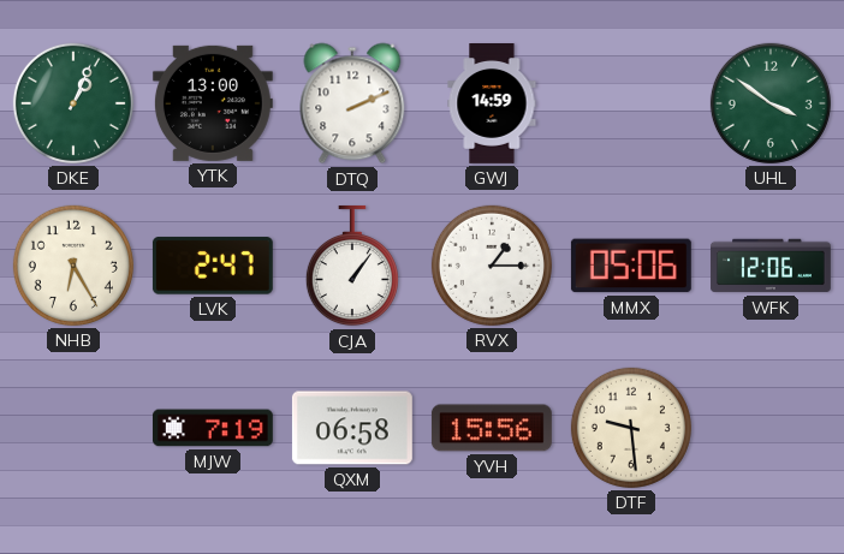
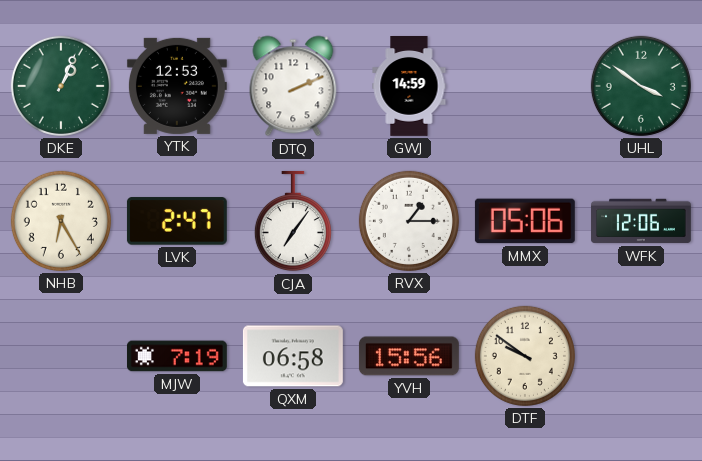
YTK: 13:00 -> 12:53 (177, 86)
CJA: 1:06 -> 7:06 (293, 221)
DTF: 9:29 -> 9:51 (525, 356)
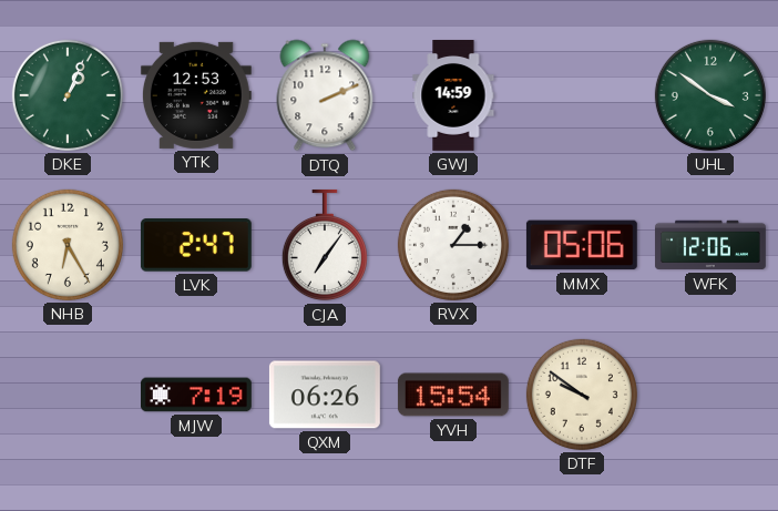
QXM: 06:58 -> 06:26 (325, 395)
YVH: 15:56 -> 15:54 (453, 395)
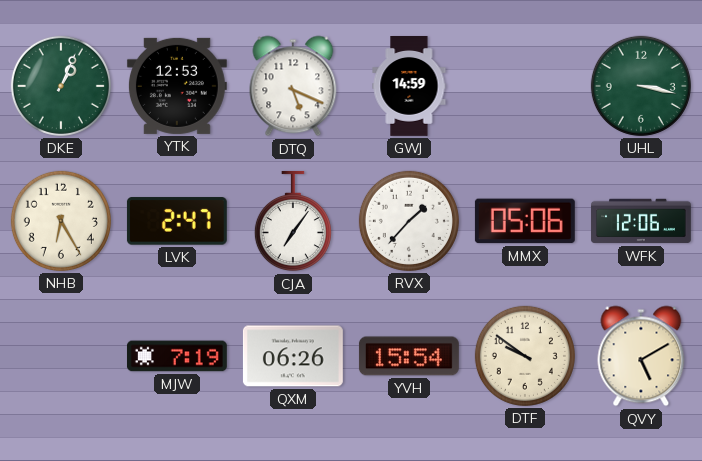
DTQ: 2:11 -> 5:19 (293, 86)
UHL: 3:51 -> 3:17 (641, 86)
RVX: 1:15 -> 1:37 (409, 221)
QVY: none -> 5:10 (641, 356)
